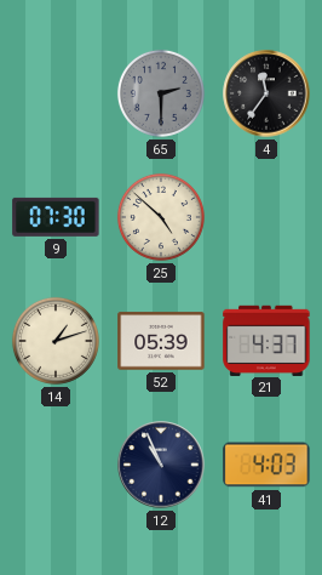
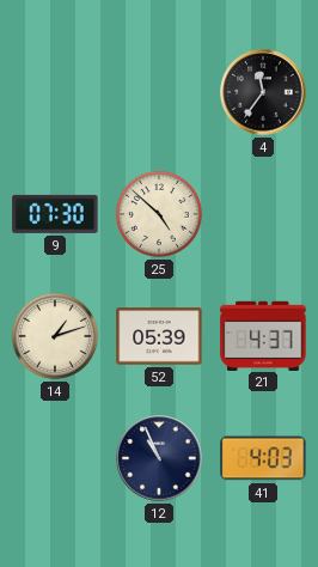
65: 2:30 -> none (161, 93)
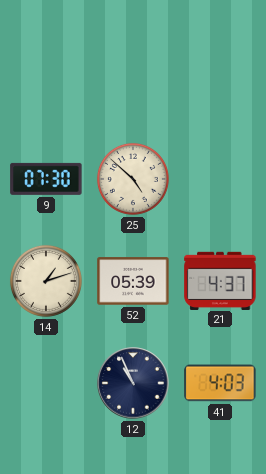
4: 11:36 -> none (263, 92)
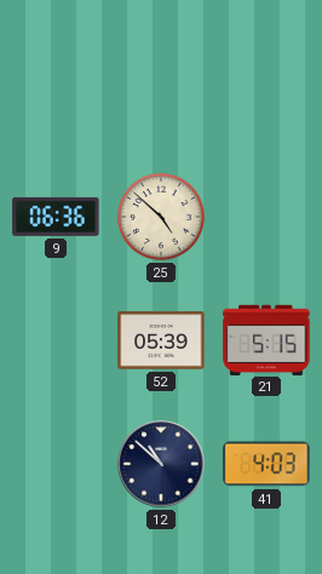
9: 07:30 -> 06:36 (56, 217)
14: 1:12 -> none (46, 281)
21: 4:37 -> 5:15 (266, 339)
12: 10:56 -> 10:52 (161, 464)
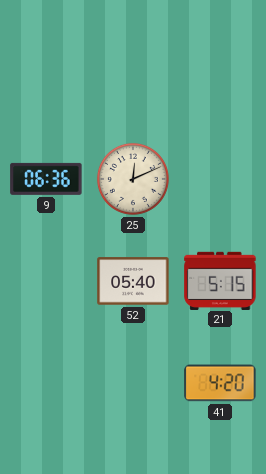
25: 4:52 -> 12:11 (133, 179)
52: 05:39 -> 05:40 (133, 281)
12: 10:52 -> none (161, 464)
41: 4:03 -> 4:20 (220, 383)
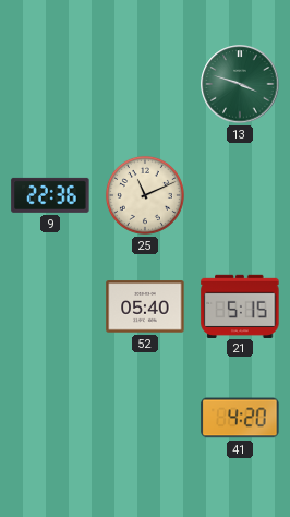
13: none -> 3:48 (240, 84)
9: 06:36 -> 22:36 (50, 195)
25: 12:11 -> 11:11 (145, 195)
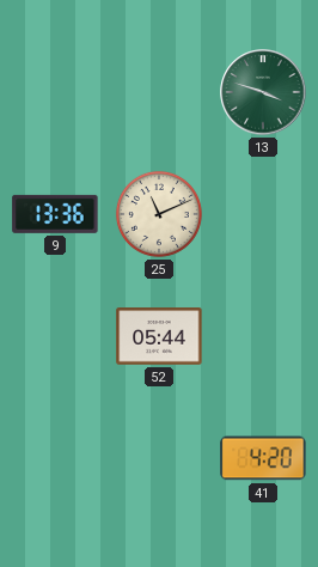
9: 22:36 -> 13:36 (55, 214)
52: 05:40 -> 05:44 (159, 336)
21: 5:15 -> none (240, 305)
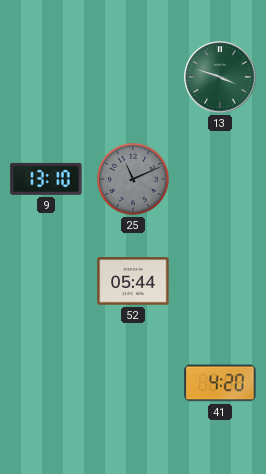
9: 13:36 -> 13:10 (46, 179)
25 dial: cream -> grey (133, 179)
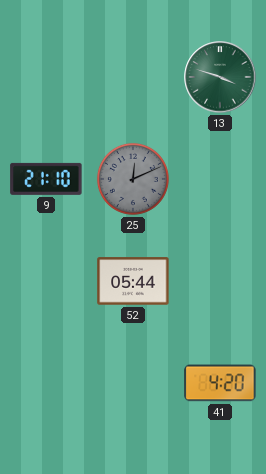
9: 13:10 -> 21:10 (46, 179)
25: 11:11 -> 12:11 (133, 179)
